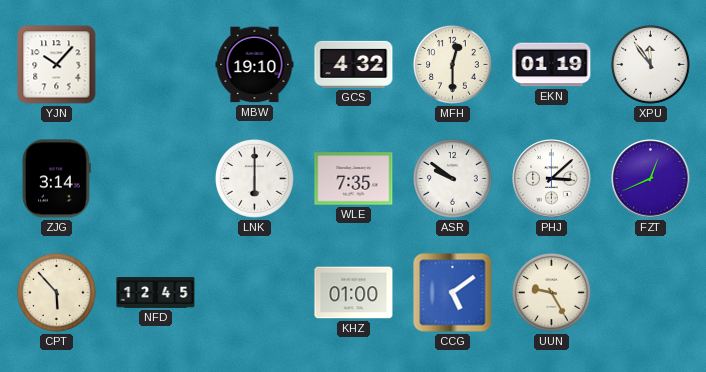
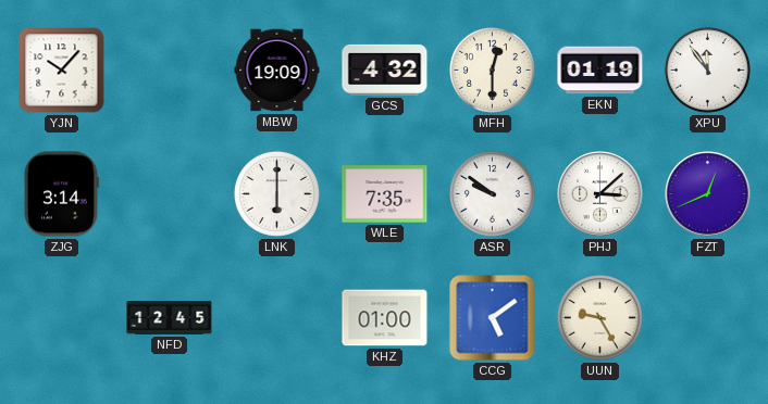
MBW: 19:10 -> 19:09 (277, 71)
CPT: 5:53 -> none (56, 292)
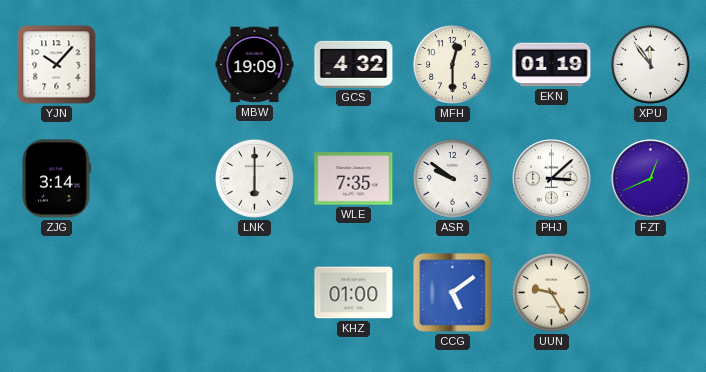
NFD: 12:45 -> none (170, 318)
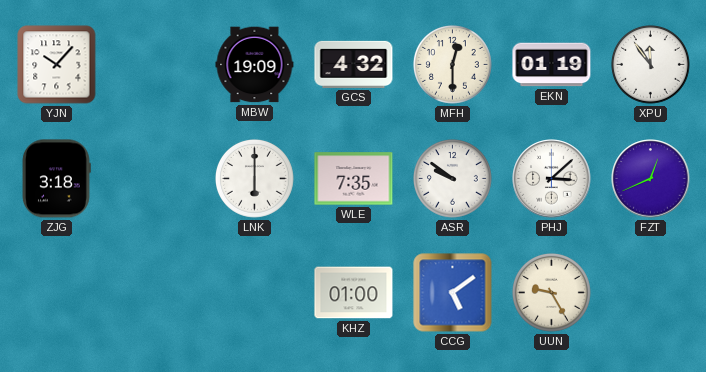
ZJG: 3:14 -> 3:18 (56, 179)
